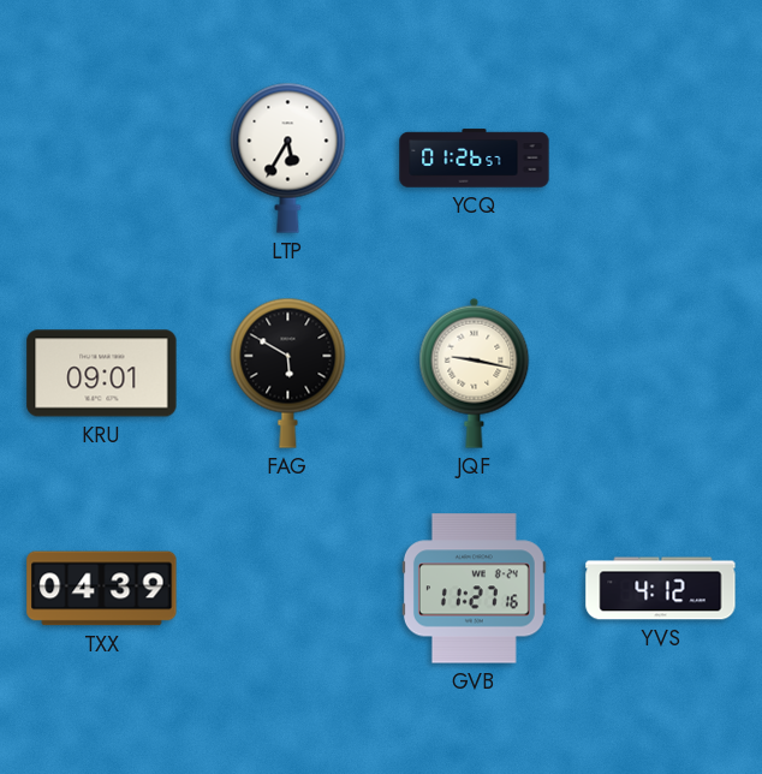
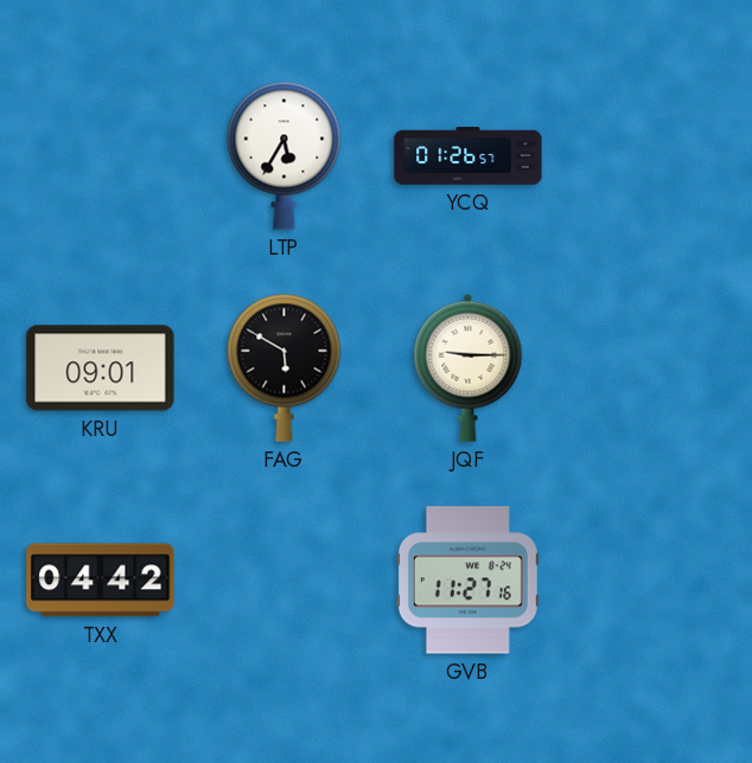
JQF: 9:17 -> 9:15 (469, 367)
TXX: 04:39 -> 04:42 (101, 581)
YVS: 4:12 -> none (661, 589)
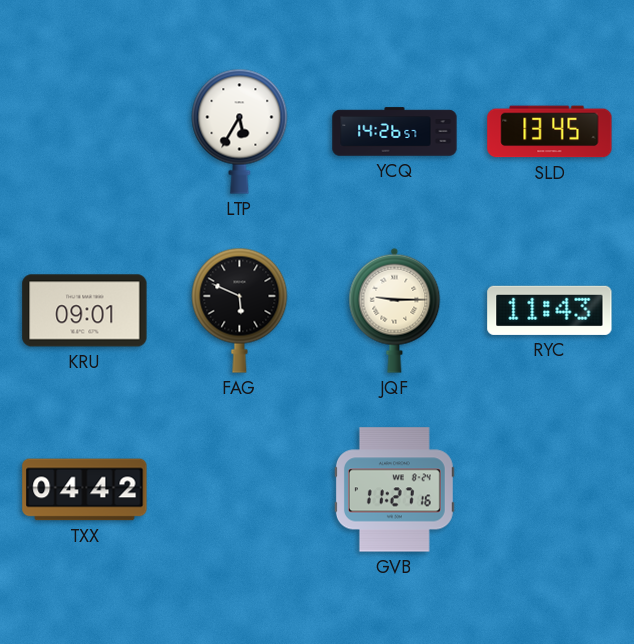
YCQ: 01:26 -> 14:26 (395, 132)
SLD: none -> 13:45 (550, 132)
FAG: 5:50 -> 5:49 (240, 310)
RYC: none -> 11:43 (550, 310)
